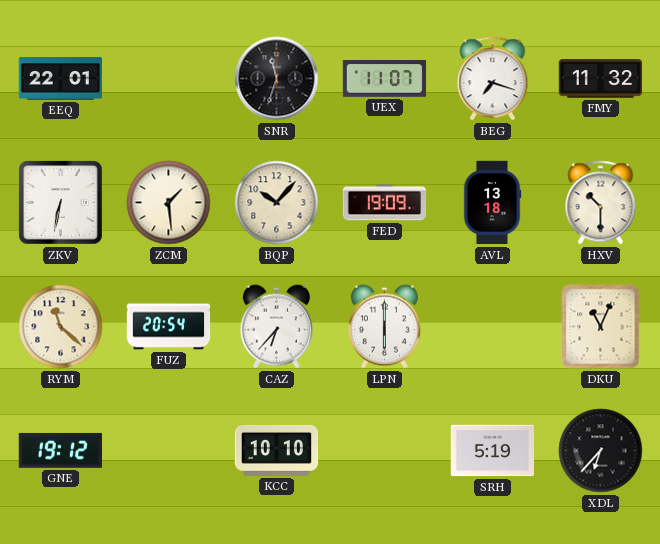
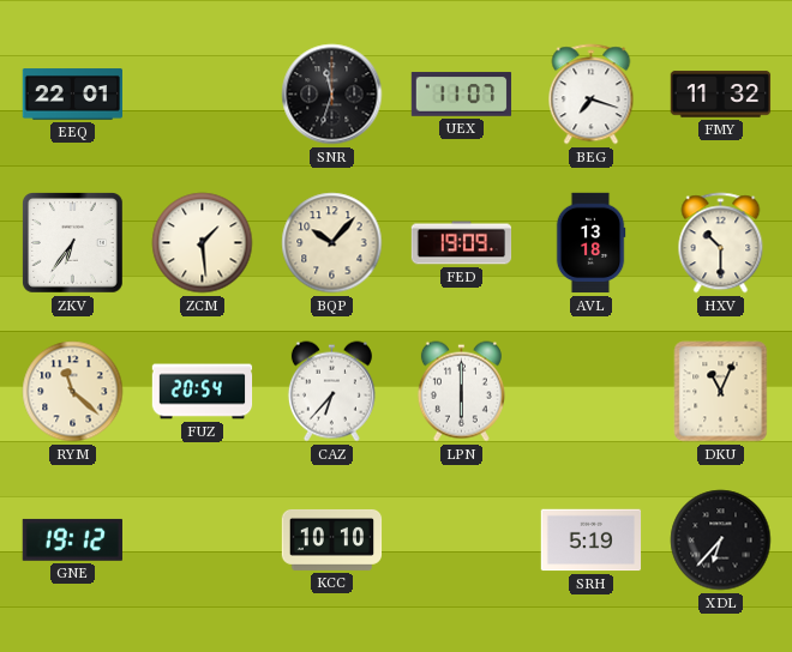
ZKV: 6:32 -> 6:36 (73, 243)
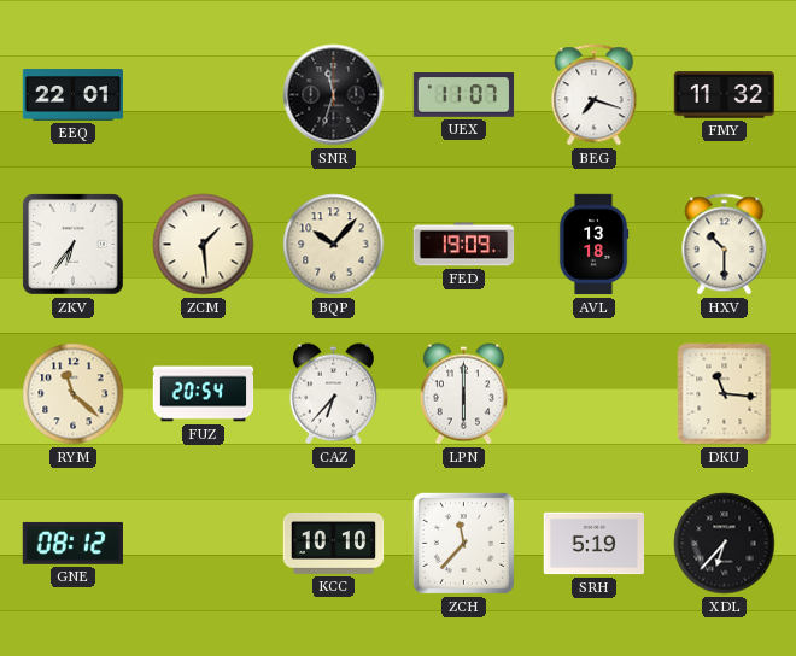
DKU: 11:04 -> 11:16 (725, 394)
GNE: 19:12 -> 08:12 (72, 543)
ZCH: none -> 11:37 (463, 543)
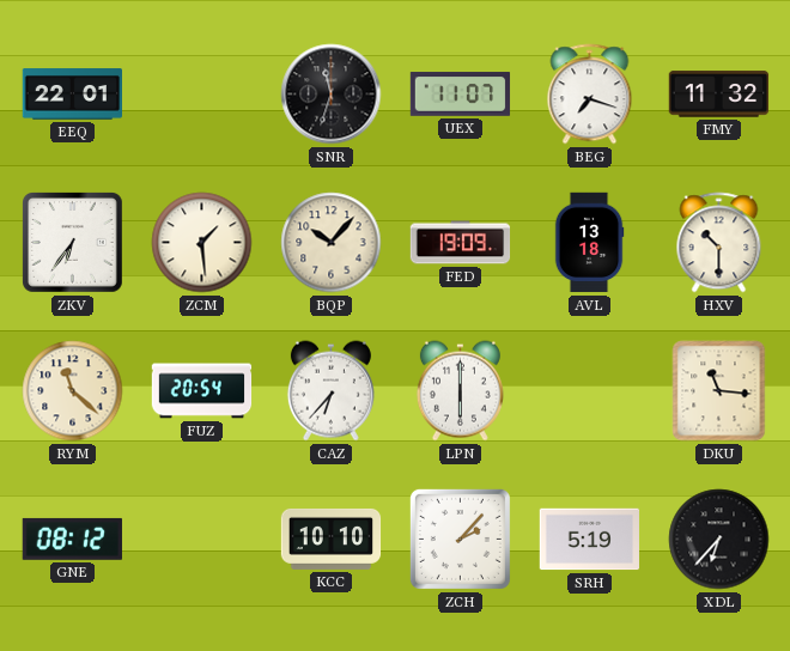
ZCH: 11:37 -> 2:07 (460, 539)
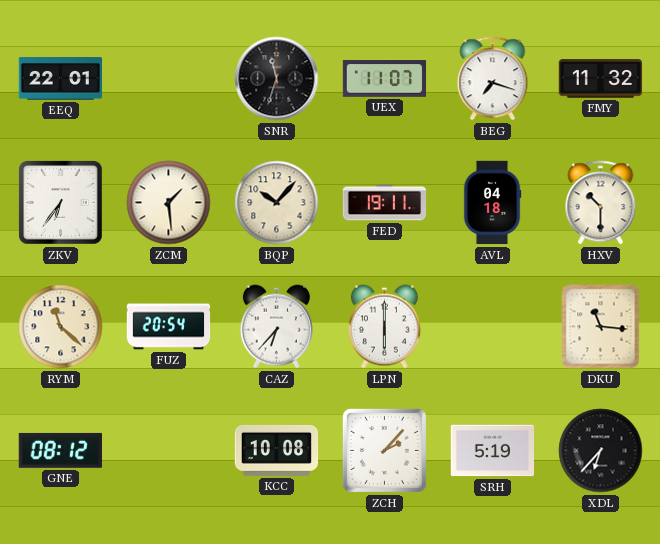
FED: 19:09 -> 19:11 (385, 203)
AVL: 13:18 -> 04:18 (492, 203)
KCC: 10:10 -> 10:08 (277, 450)
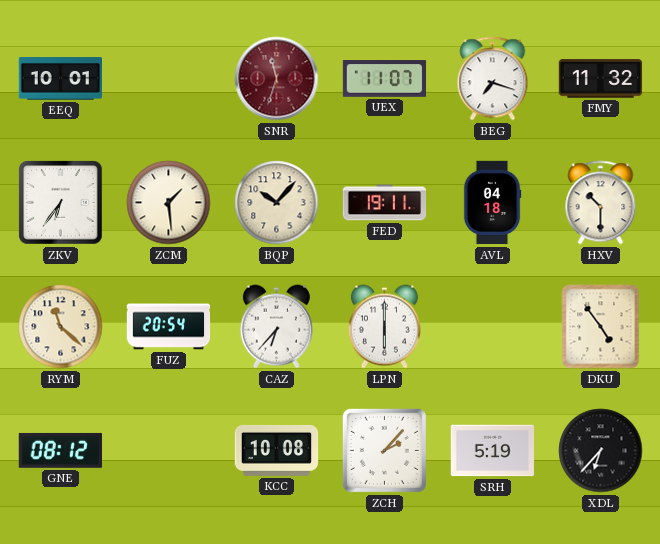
EEQ: 22:01 -> 10:01 (61, 79)
SNR dial: black -> burgundy (277, 79)
DKU: 11:16 -> 4:54 (601, 327)
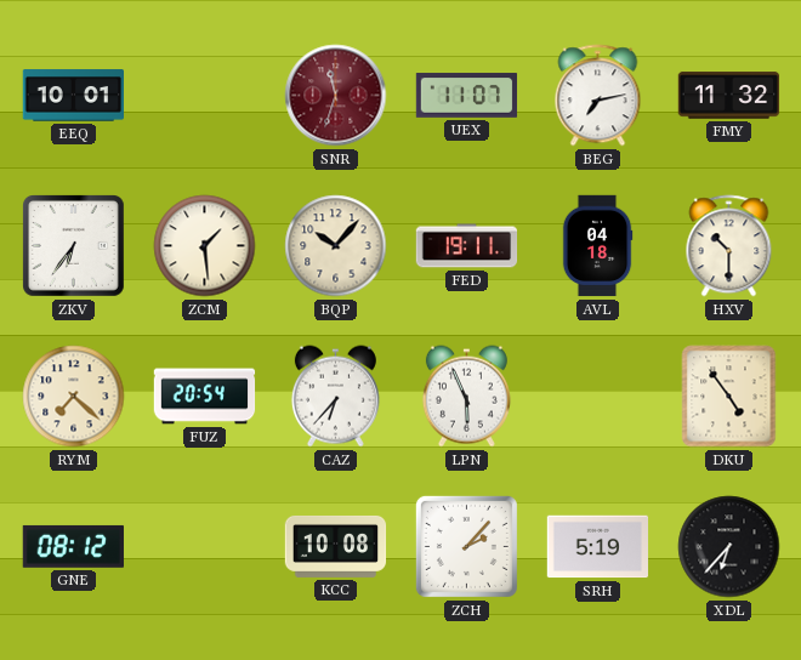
BEG: 7:18 -> 7:13 (598, 96)
RYM: 11:22 -> 7:22 (74, 397)
LPN: 6:00 -> 5:56 (466, 397)
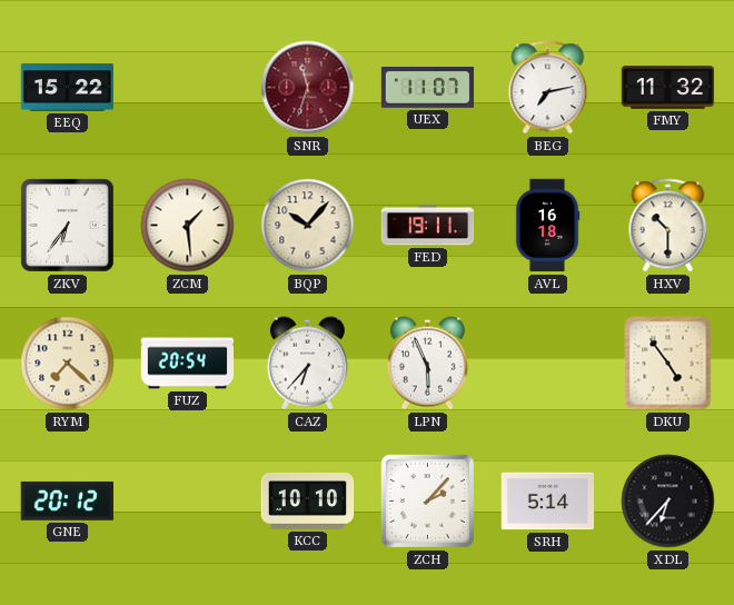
EEQ: 10:01 -> 15:22 (68, 88)
AVL: 04:18 -> 16:18 (547, 226)
GNE: 08:12 -> 20:12 (67, 500)
KCC: 10:08 -> 10:10 (308, 500)
SRH: 5:19 -> 5:14 (548, 502)
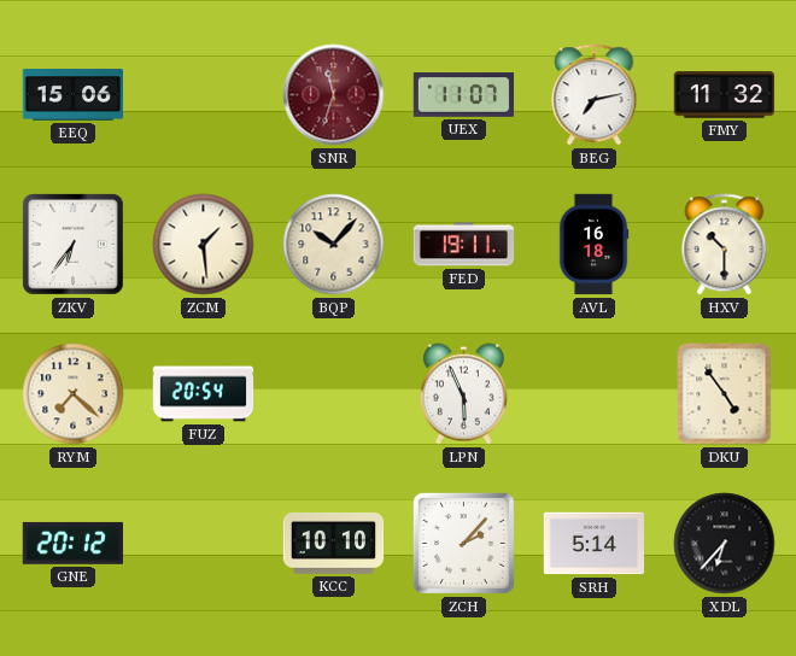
EEQ: 15:22 -> 15:06 (74, 95)
CAZ: 6:37 -> none (307, 364)
